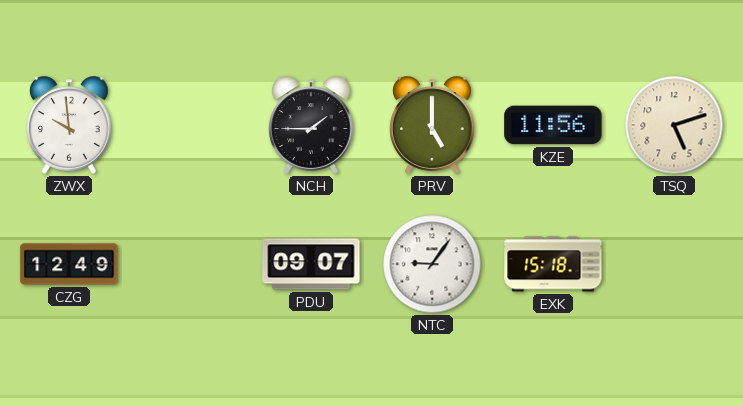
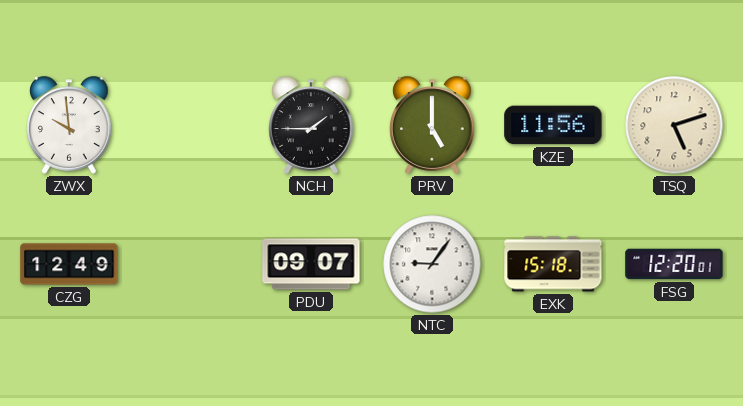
FSG: none -> 12:20 (674, 264)
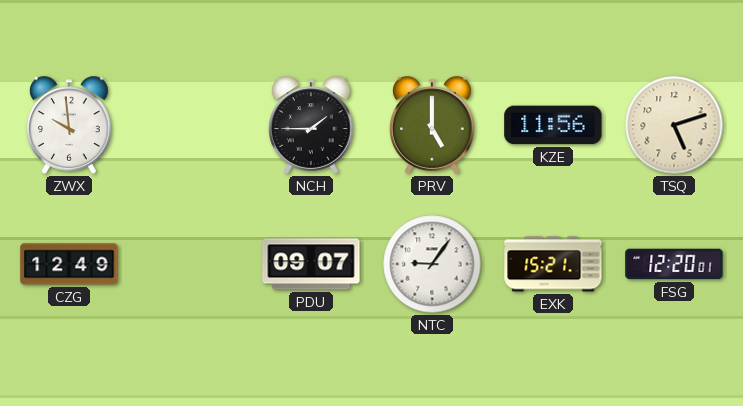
EXK: 15:18 -> 15:21 (553, 264)
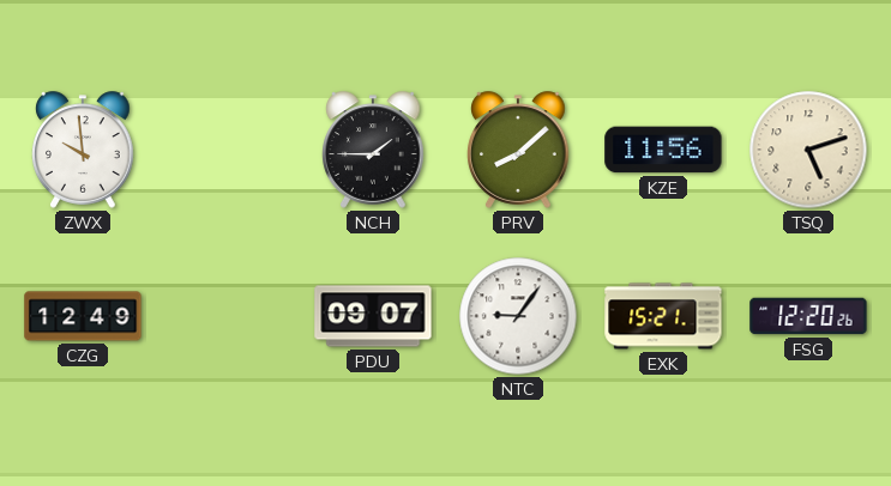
PRV: 5:00 -> 8:08 (518, 150)
FSG: 12:20:01 -> 12:20:26 (808, 316)
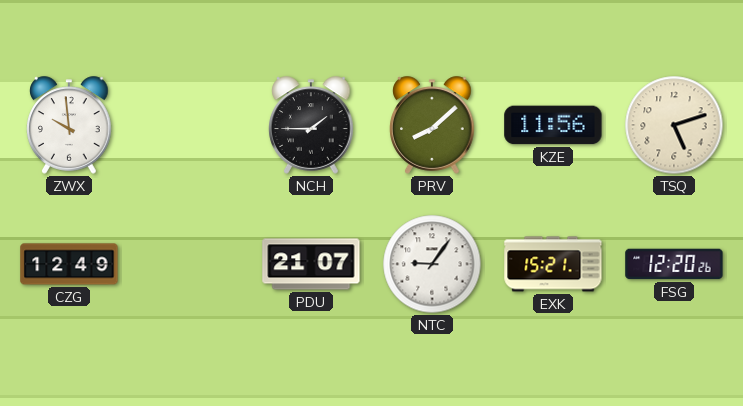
PDU: 09:07 -> 21:07 (311, 264)
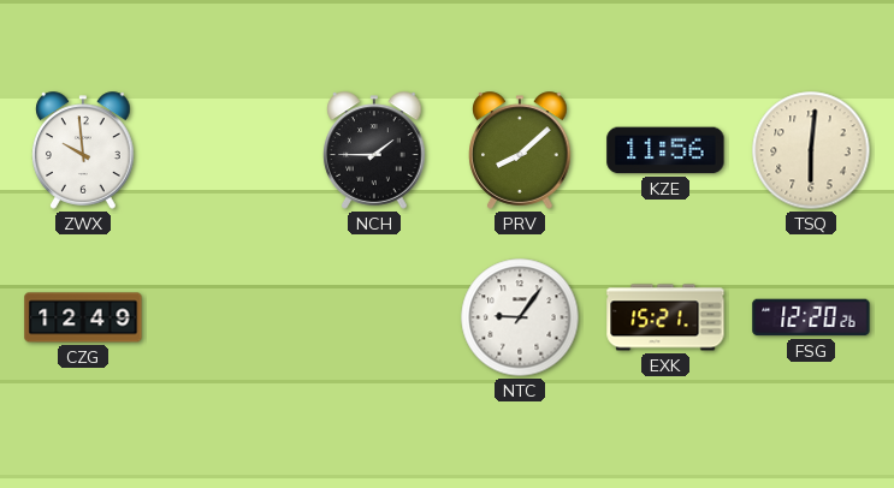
TSQ: 5:12 -> 6:01 (811, 150)
PDU: 21:07 -> none (311, 264)
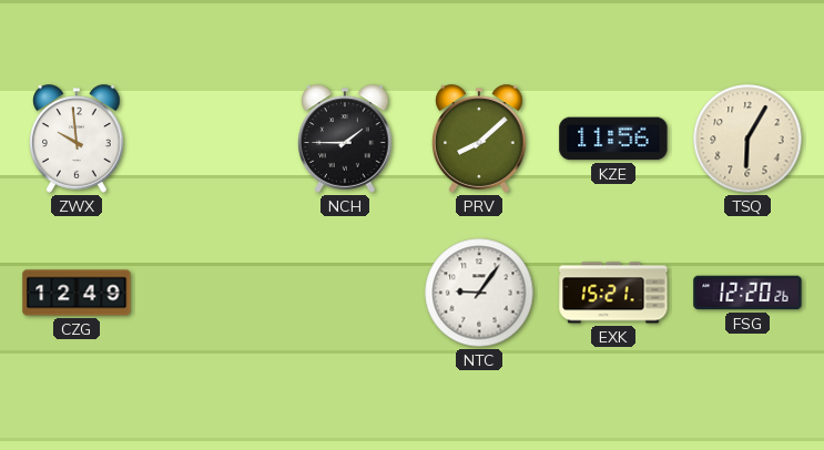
TSQ: 6:01 -> 6:05 (747, 139)
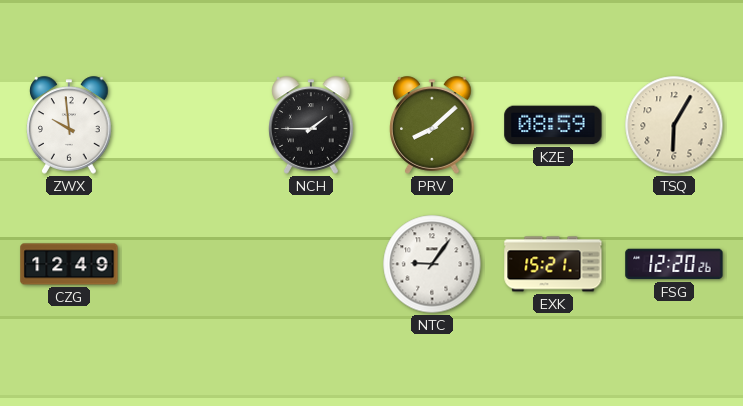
KZE: 11:56 -> 08:59 (553, 125)
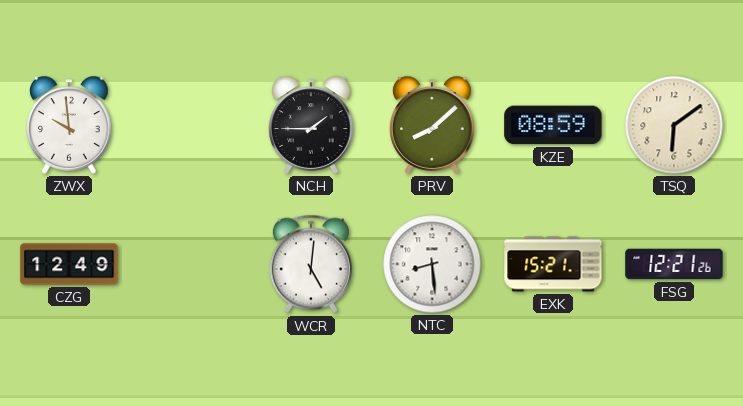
TSQ: 6:05 -> 6:09 (674, 125)
WCR: none -> 5:01 (311, 264)
NTC: 9:06 -> 8:29 (432, 264)
FSG: 12:20 -> 12:21 (674, 264)
